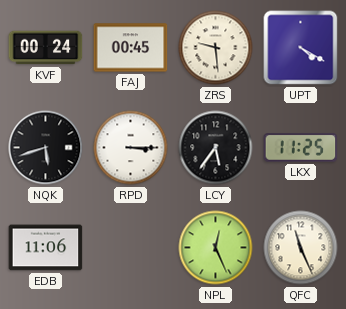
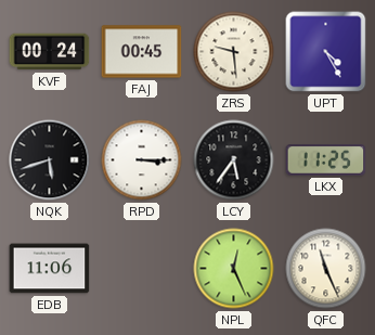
UPT: 4:20 -> 4:25 (326, 52)
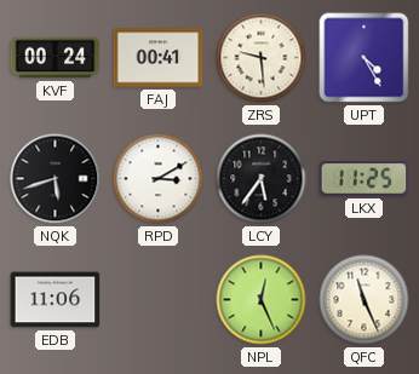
FAJ: 00:45 -> 00:41 (159, 58)
RPD: 3:15 -> 3:10 (159, 179)
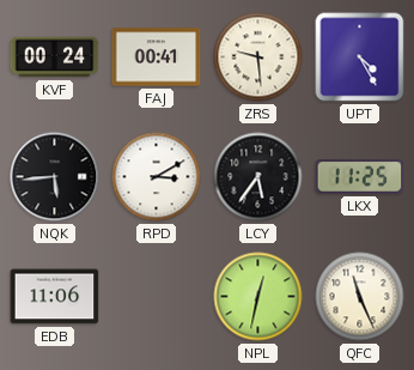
NQK: 5:42 -> 5:44 (55, 177)
NPL: 12:26 -> 12:32 (258, 297)
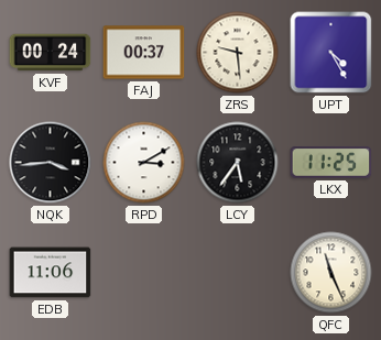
FAJ: 00:41 -> 00:37 (144, 53)
NQK: 5:44 -> 3:44 (51, 163)
NPL: 12:32 -> none (258, 297)
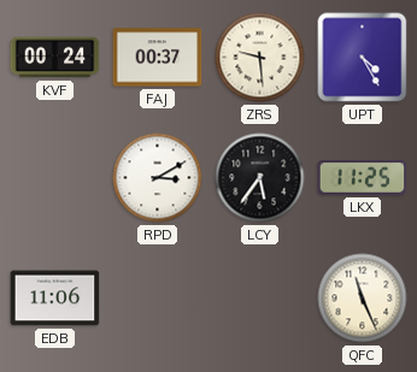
NQK: 3:44 -> none (51, 163)
